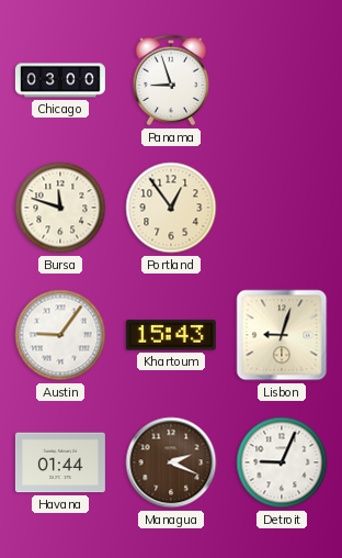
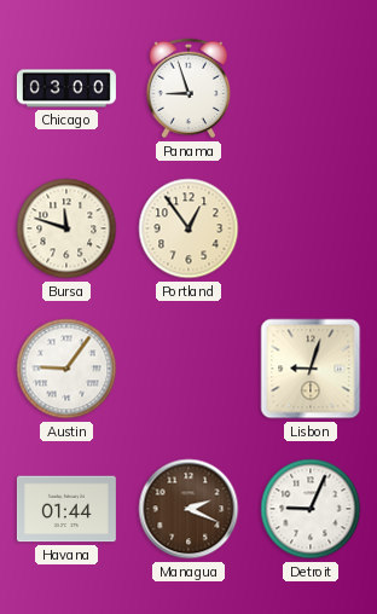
Khartoum: 15:43 -> none (171, 335)
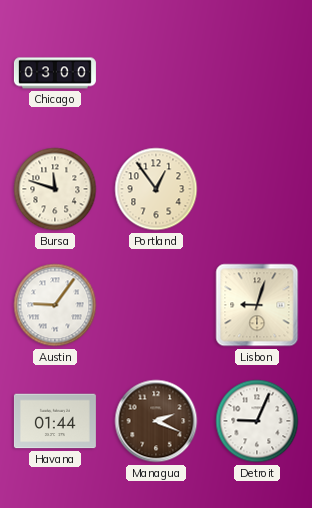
Panama: 8:57 -> none (188, 88)
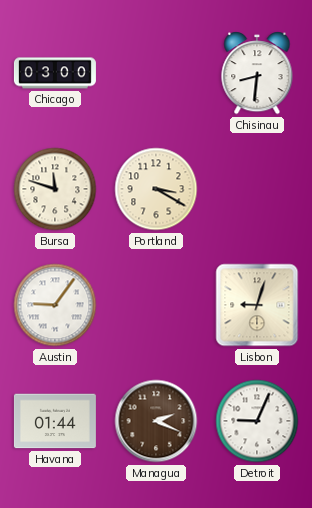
Chisinau: none -> 8:31 (257, 73)
Portland: 12:54 -> 3:20 (156, 189)
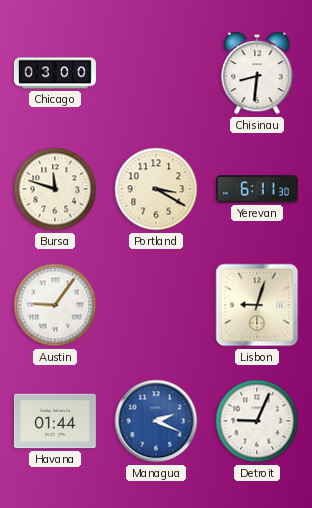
Yerevan: none -> 6:11 (257, 189)
Managua dial: brown -> blue (156, 421)
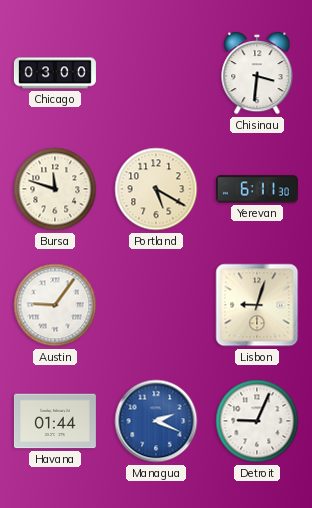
Chisinau: 8:31 -> 3:31 (257, 73)
Portland: 3:20 -> 5:20 (156, 189)
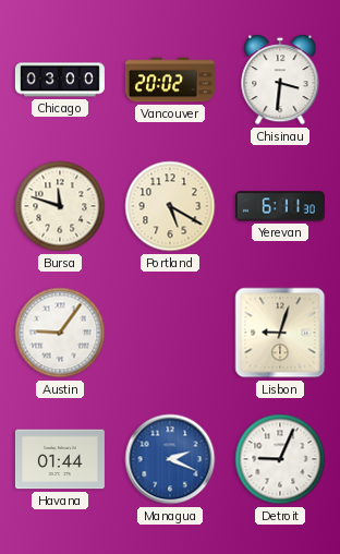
Vancouver: none -> 20:02 (170, 80)
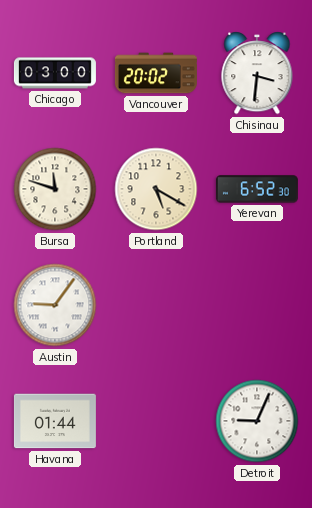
Yerevan: 6:11 -> 6:52 (257, 189)
Lisbon: 9:03 -> none (280, 333)
Managua: 2:19 -> none (170, 459)
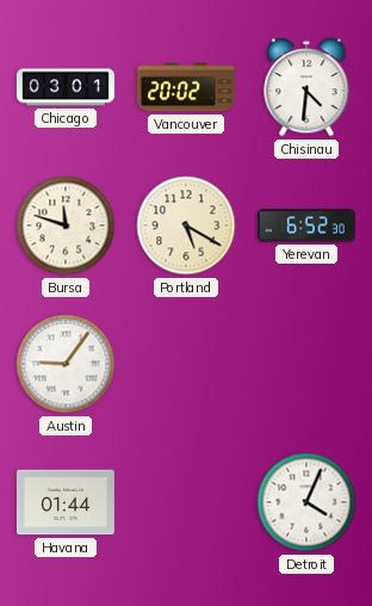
Chicago: 03:00 -> 03:01 (66, 87)
Chisinau: 3:31 -> 4:31 (306, 87)
Detroit: 9:04 -> 4:04 (306, 502)
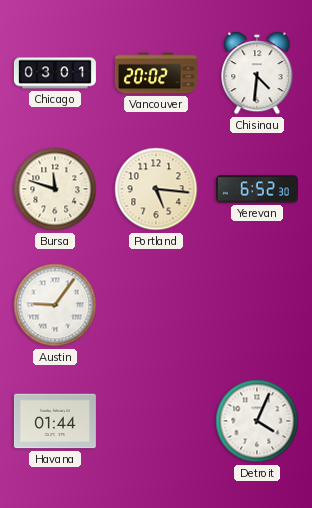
Portland: 5:20 -> 5:16 (156, 189)
